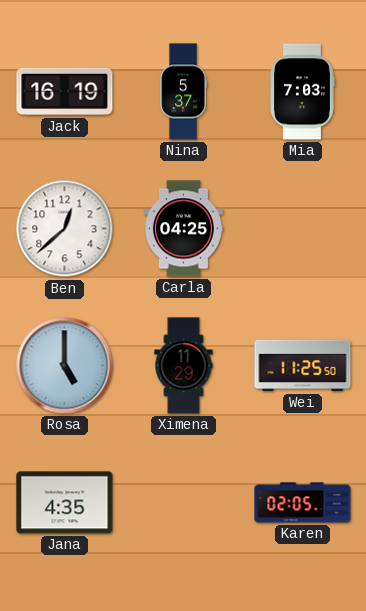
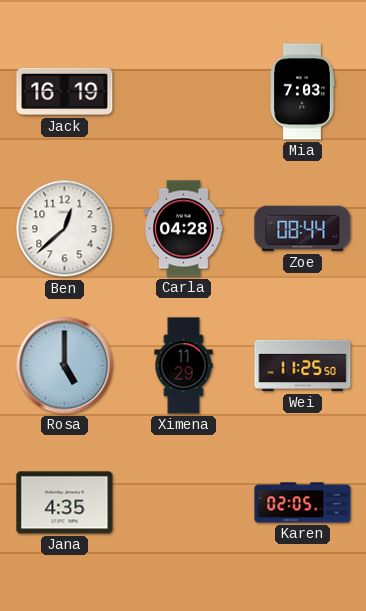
Nina: 5:37 -> none (183, 92)
Carla: 04:25 -> 04:28 (184, 229)
Zoe: none -> 08:44 (303, 229)
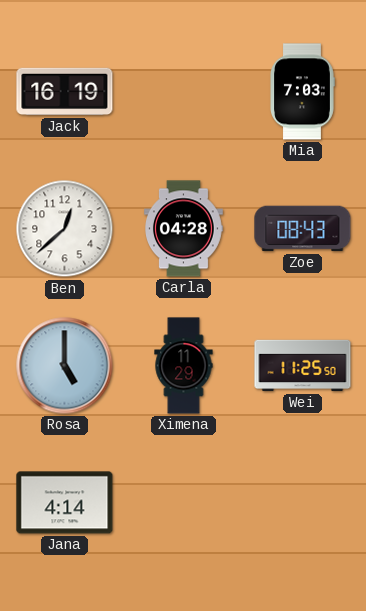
Zoe: 08:44 -> 08:43 (303, 229)
Jana: 4:35 -> 4:14 (65, 503)
Karen: 02:05 -> none (303, 503)
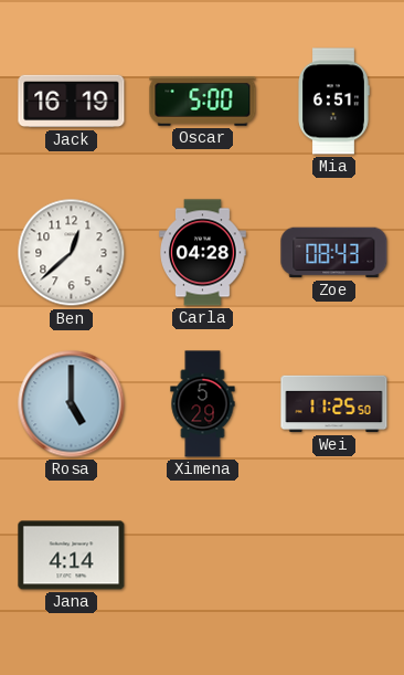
Oscar: none -> 5:00 (203, 102)
Mia: 7:03 -> 6:51 (333, 102)
Ximena: 11:29 -> 5:29 (203, 404)
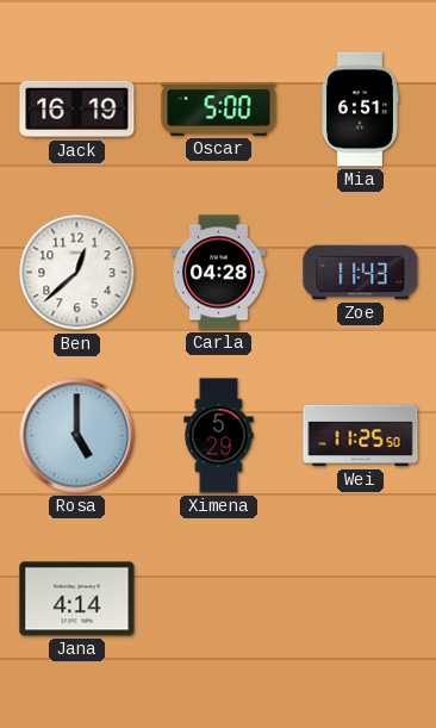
Zoe: 08:43 -> 11:43 (361, 273)
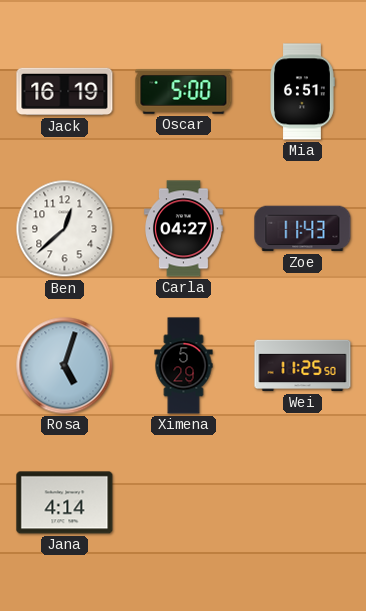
Carla: 04:28 -> 04:27 (184, 229)
Rosa: 5:00 -> 5:03 (65, 366)
